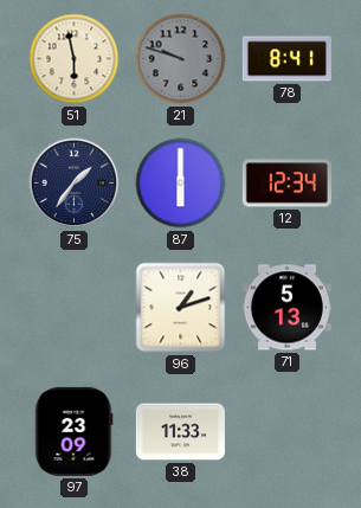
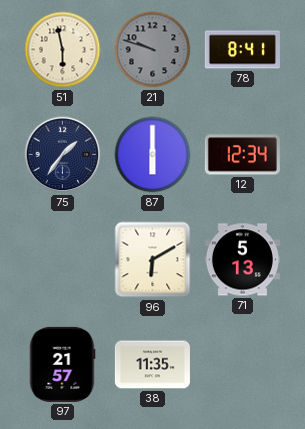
96: 1:12 -> 6:10 (153, 260)
97: 23:09 -> 21:57 (62, 364)
38: 11:33 -> 11:35 (152, 365)
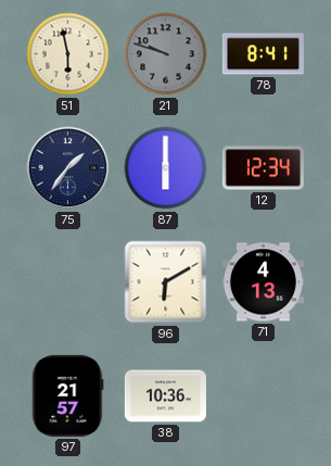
71: 5:13 -> 4:13 (263, 282)
38: 11:35 -> 10:36 (165, 396)
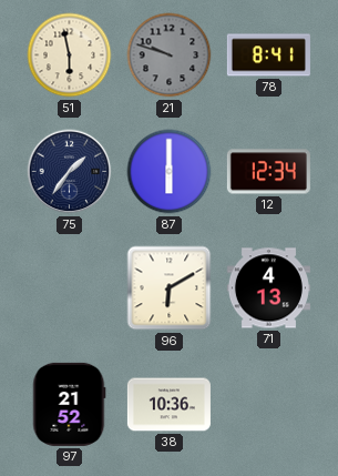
97: 21:57 -> 21:52 (69, 404)
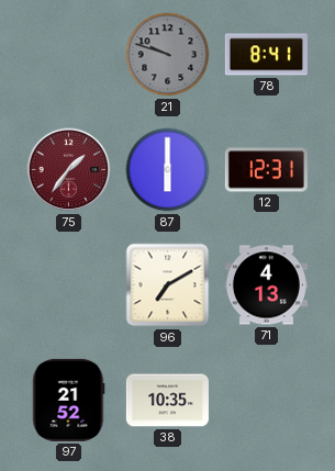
51: 5:58 -> none (70, 55)
75 dial: navy -> burgundy (69, 170)
12: 12:34 -> 12:31 (266, 170)
96: 6:10 -> 7:10 (168, 285)
38: 10:36 -> 10:35 (167, 401)
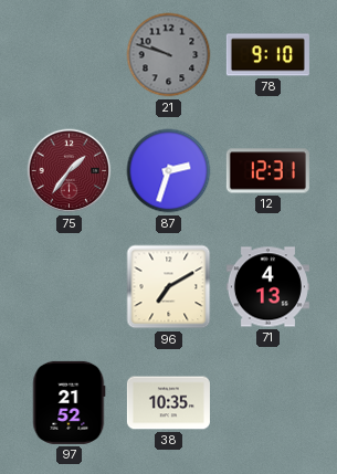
78: 8:41 -> 9:10 (267, 55)
87: 6:00 -> 2:33 (169, 171)
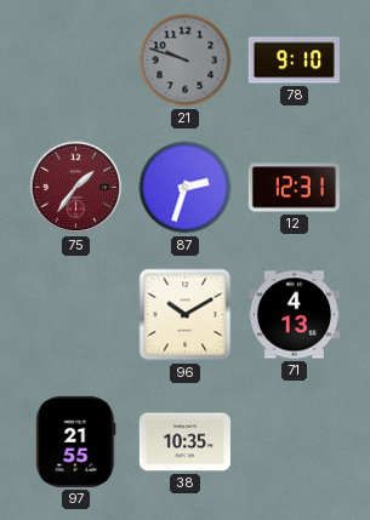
96: 7:10 -> 10:10 (186, 315)
97: 21:52 -> 21:55 (75, 441)
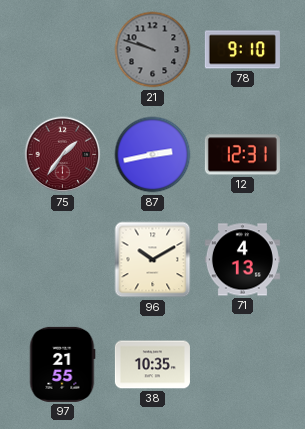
87: 2:33 -> 2:43 (153, 155)
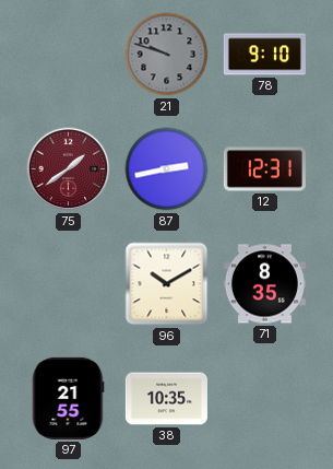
75: 1:36 -> 1:39 (69, 169)
71: 4:13 -> 8:35 (264, 284)
